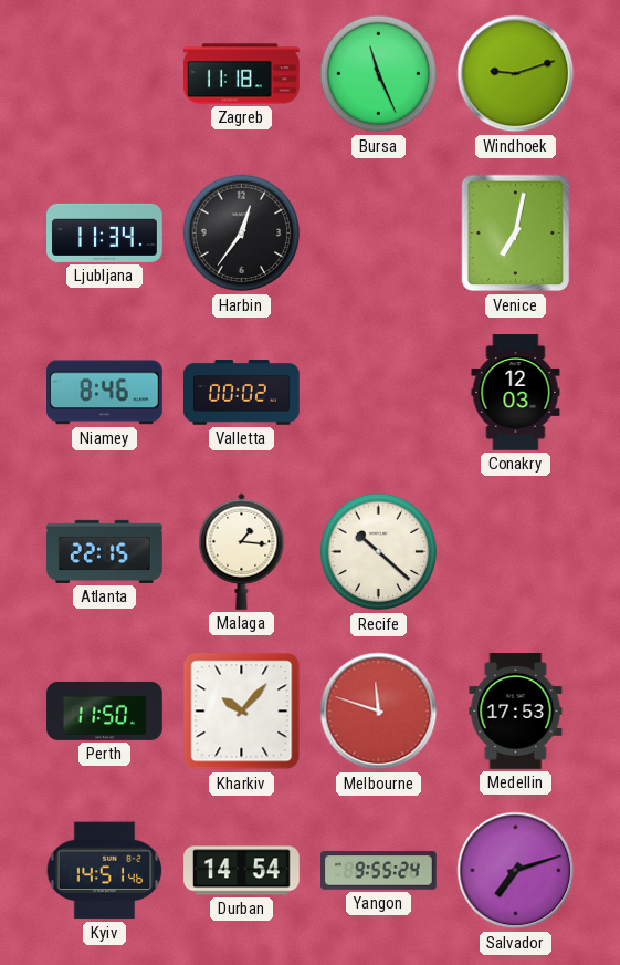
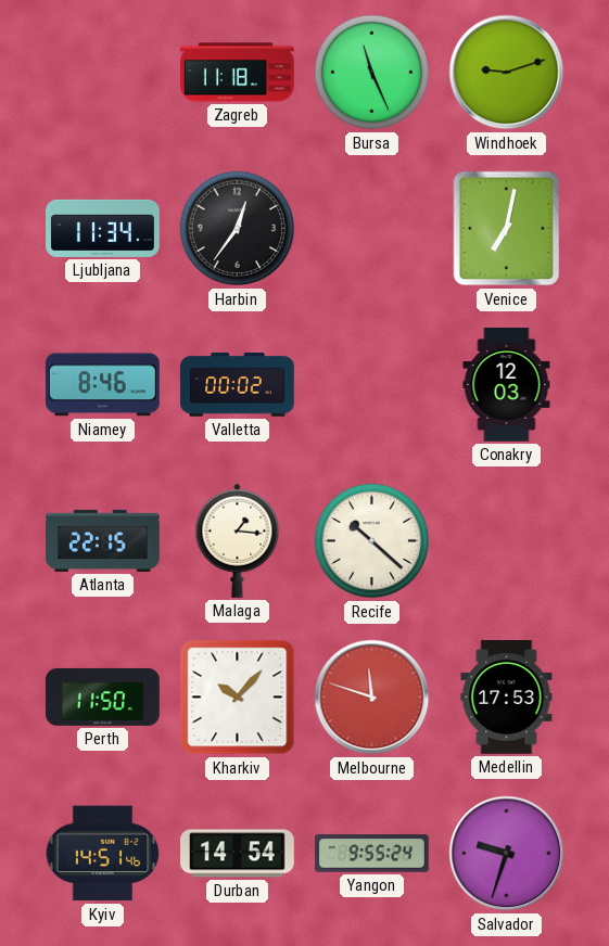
Salvador: 7:12 -> 9:33 (507, 854)
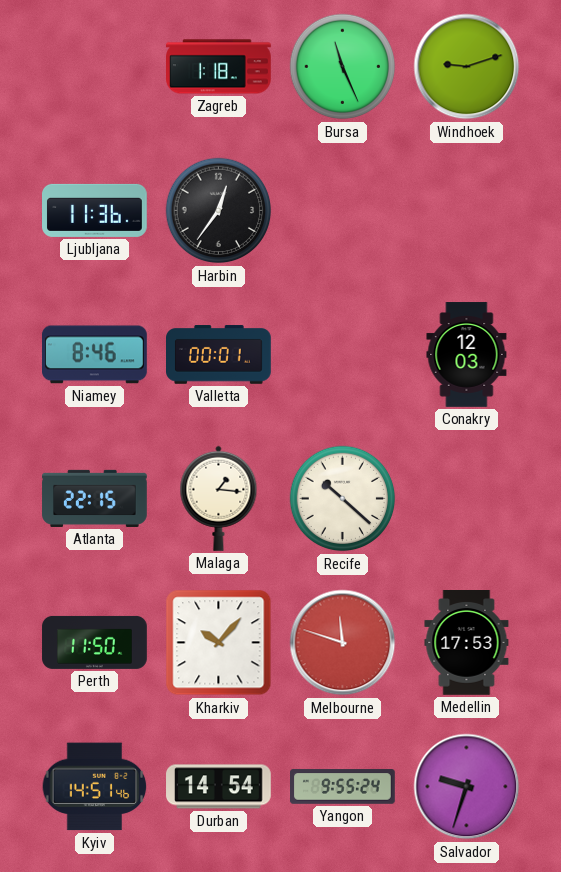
Zagreb: 11:18 -> 1:18 (219, 67)
Ljubljana: 11:34 -> 11:36 (95, 210)
Venice: 7:02 -> none (507, 229)
Valletta: 00:02 -> 00:01 (219, 355)
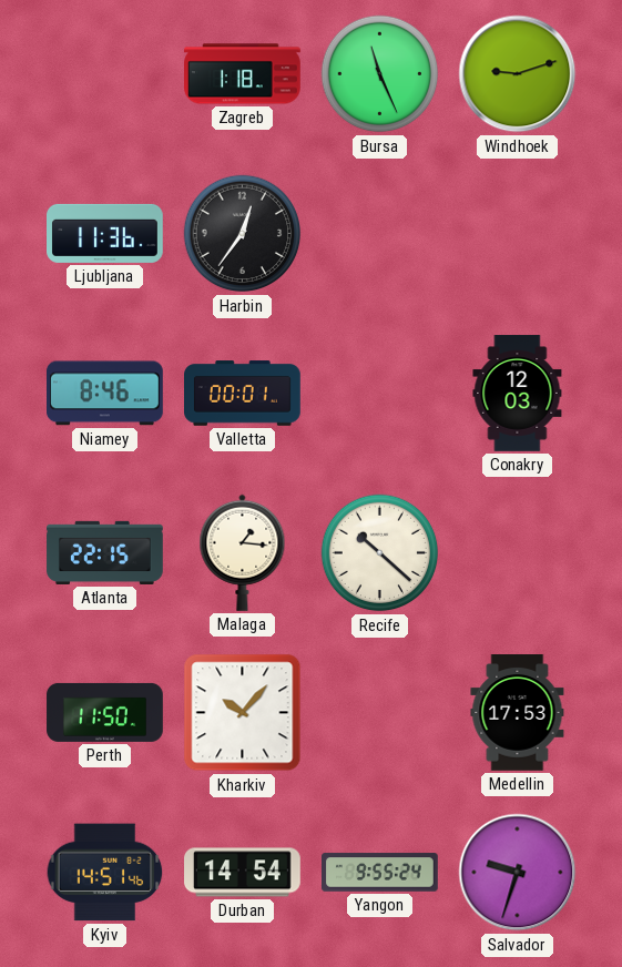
Melbourne: 11:48 -> none (343, 643)
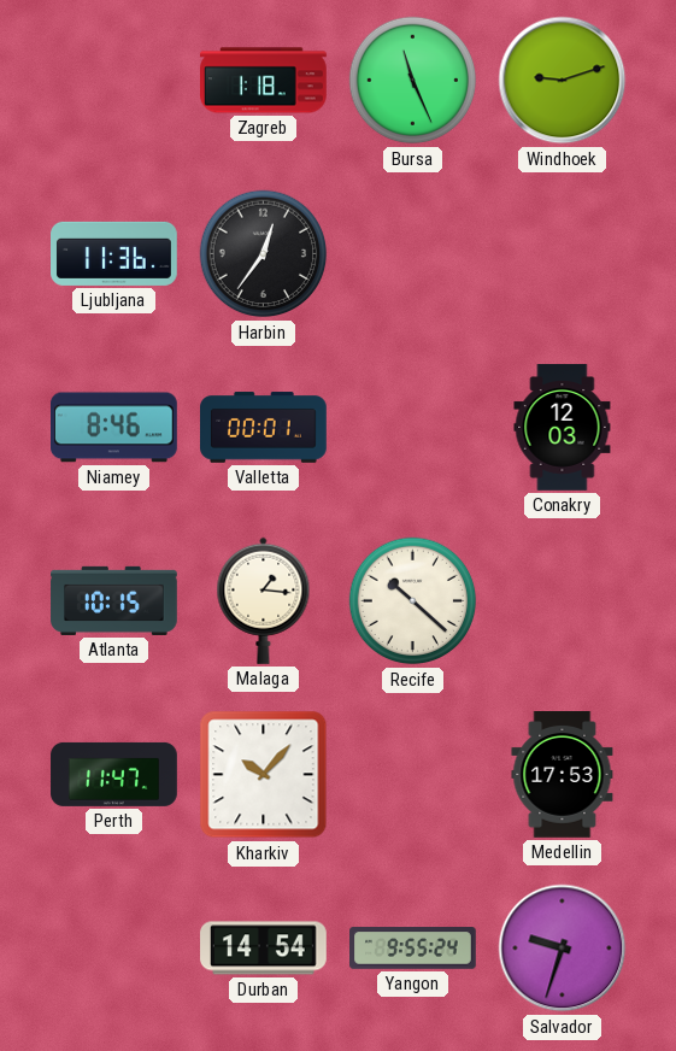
Atlanta: 22:15 -> 10:15 (114, 600)
Perth: 11:50 -> 11:47 (114, 774)
Kyiv: 14:51 -> none (105, 873)
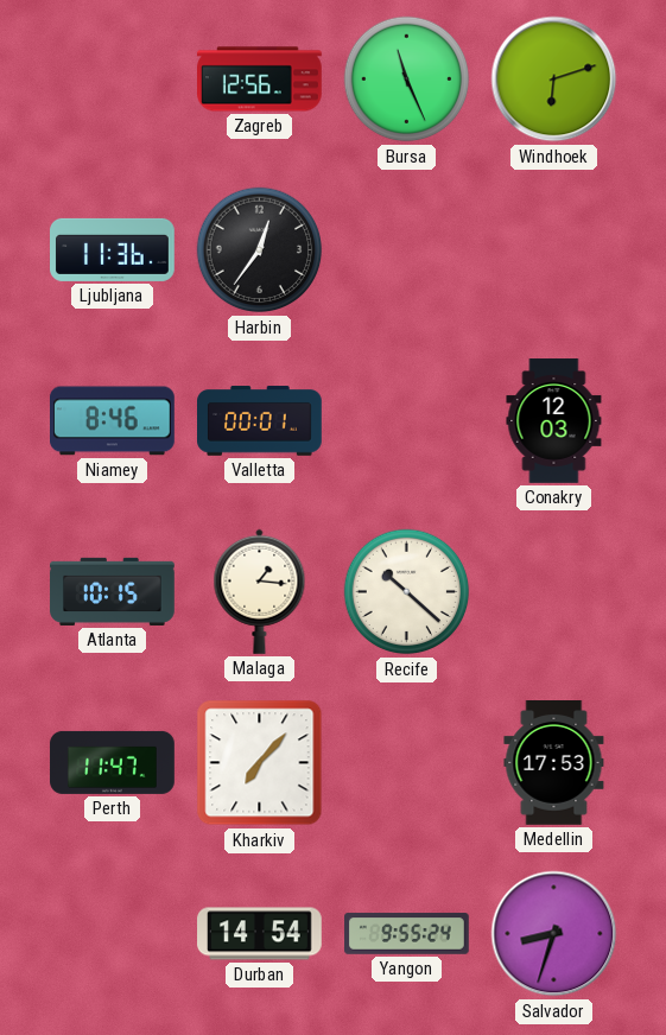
Zagreb: 1:18 -> 12:56 (260, 80)
Windhoek: 9:12 -> 6:12 (554, 80)
Kharkiv: 10:07 -> 7:07 (260, 763)
Salvador: 9:33 -> 8:33 (554, 934)
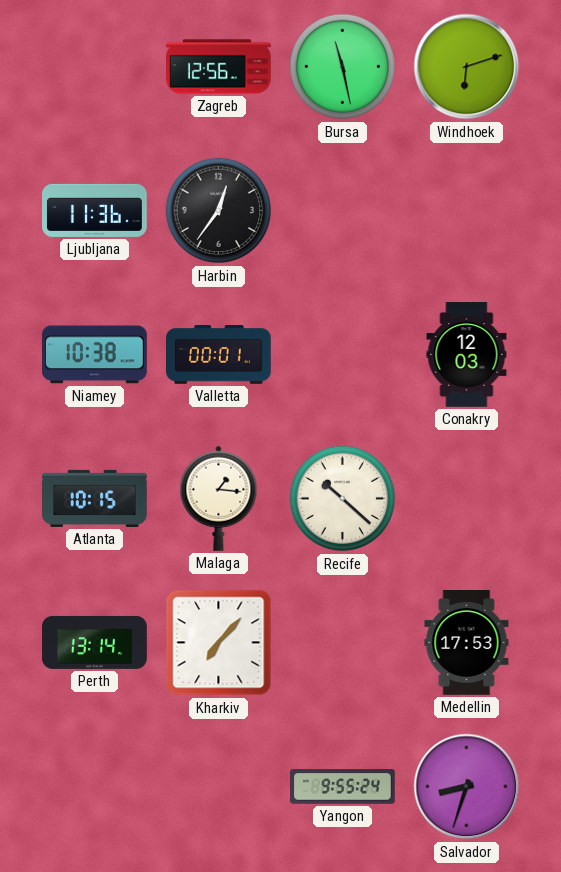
Bursa: 11:26 -> 11:28 (343, 67)
Niamey: 8:46 -> 10:38 (95, 355)
Perth: 11:47 -> 13:14 (95, 642)
Durban: 14:54 -> none (260, 934)
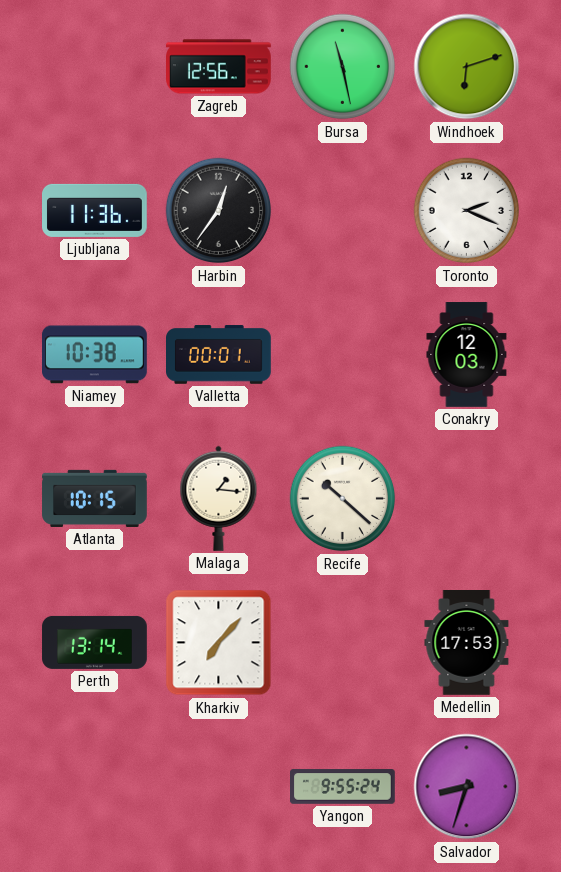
Toronto: none -> 2:19 (467, 211)
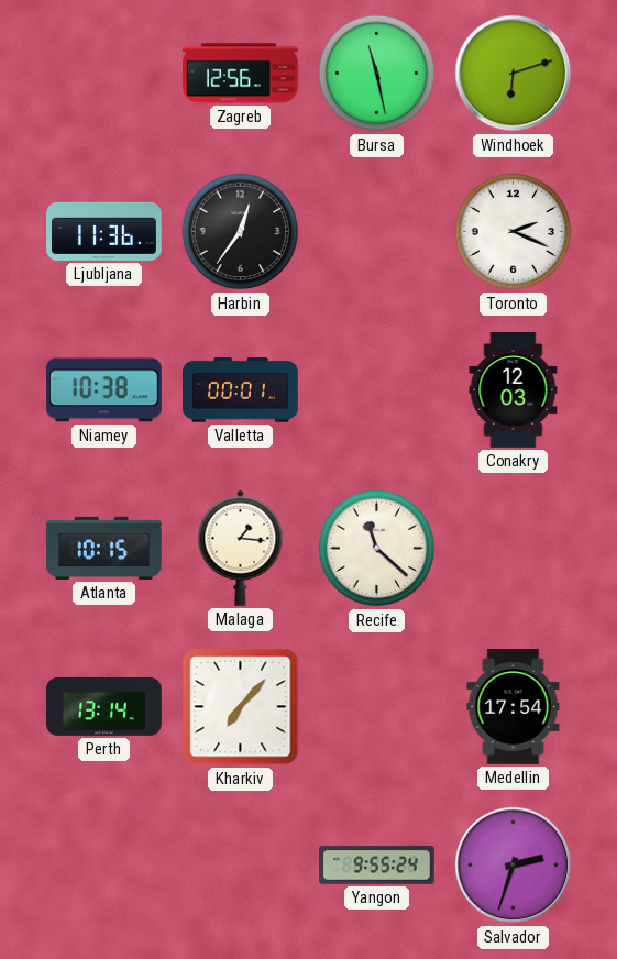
Recife: 10:22 -> 11:22 (377, 549)
Medellin: 17:53 -> 17:54 (514, 707)
Salvador: 8:33 -> 2:33 (514, 866)
